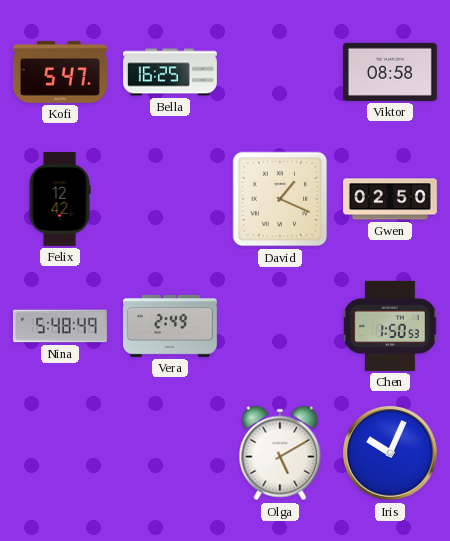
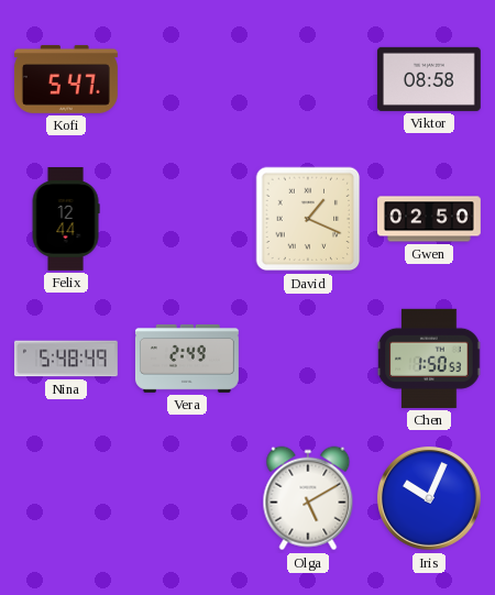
Bella: 16:25 -> none (171, 72)
Felix: 12:42 -> 12:44 (66, 220)
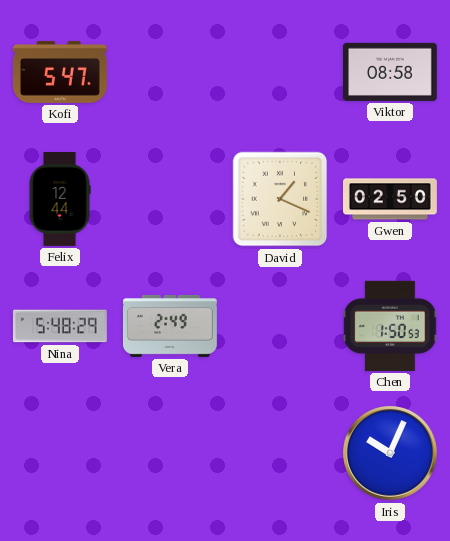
Nina: 5:48:49 -> 5:48:29 (60, 326)
Olga: 5:10 -> none (308, 498)
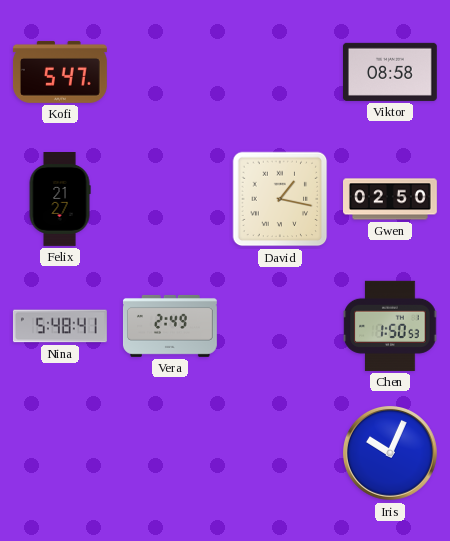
Felix: 12:44 -> 21:27 (60, 200)
David: 1:19 -> 1:17 (280, 199)
Nina: 5:48:29 -> 5:48:41 (60, 326)
